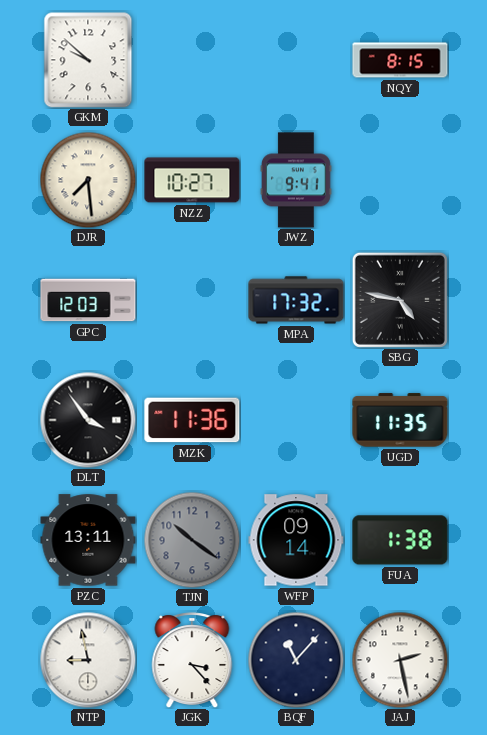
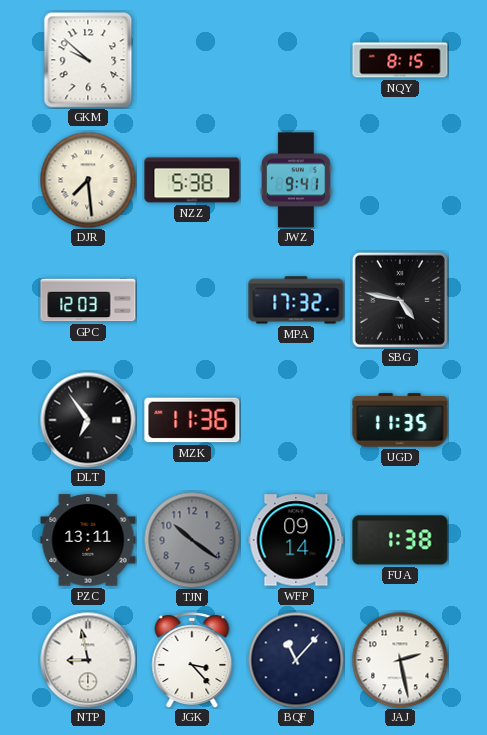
NZZ: 10:27 -> 5:38 (192, 180)
DLT: 3:54 -> 6:54 (88, 420)
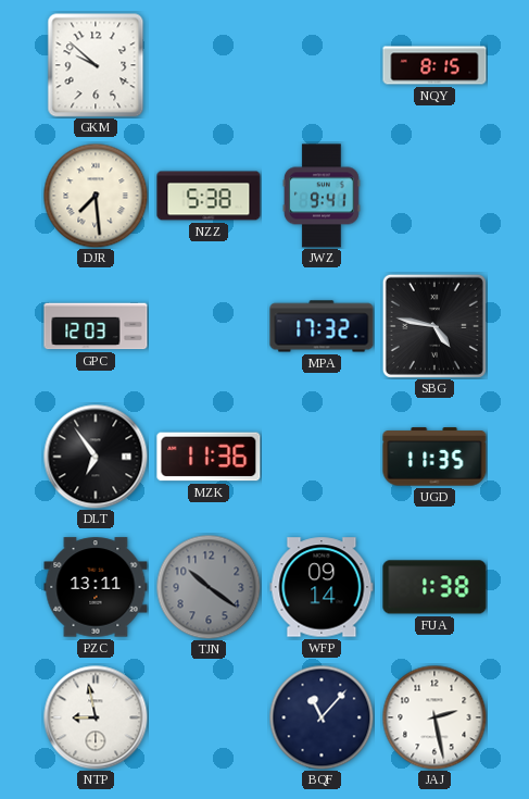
JGK: 3:23 -> none (192, 660)
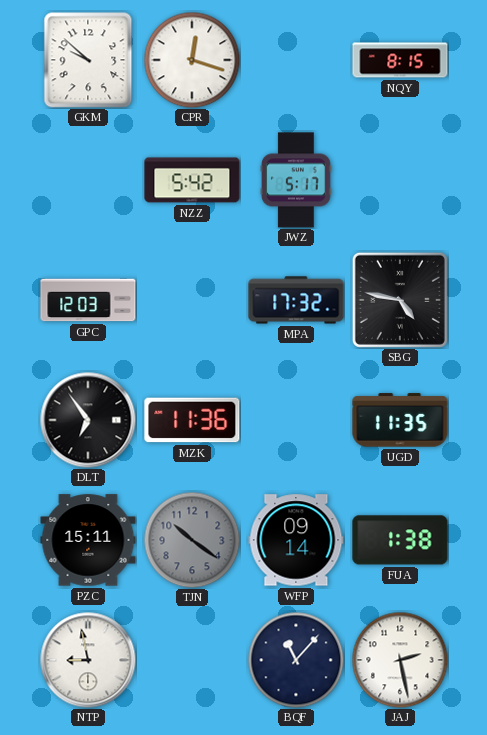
CPR: none -> 12:18 (192, 60)
DJR: 7:29 -> none (96, 196)
NZZ: 5:38 -> 5:42 (192, 180)
JWZ: 9:41 -> 5:17 (296, 180)
PZC: 13:11 -> 15:11 (88, 540)
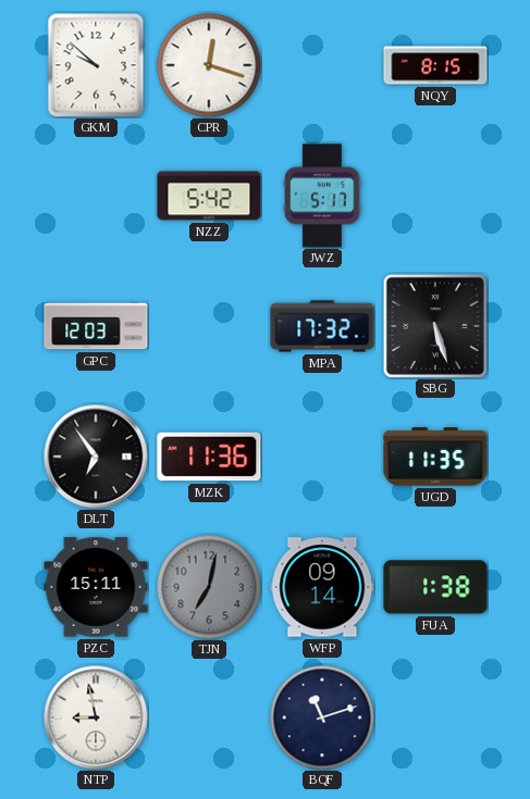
SBG: 4:47 -> 5:27 (435, 326)
TJN: 10:21 -> 7:02 (209, 587)
BQF: 11:07 -> 11:12 (322, 717)
JAJ: 2:28 -> none (400, 660)
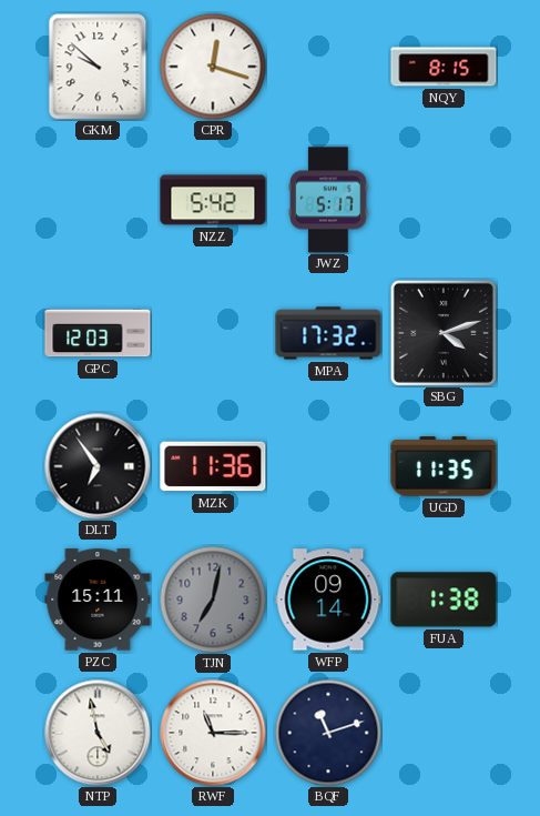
SBG: 5:27 -> 4:12 (444, 333)
NTP: 8:58 -> 4:58 (98, 733)
RWF: none -> 11:15 (213, 733)
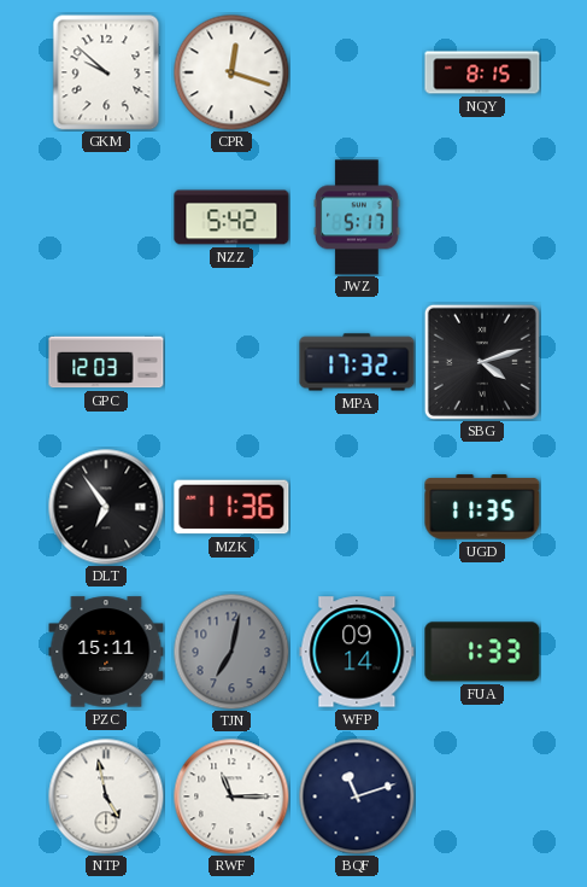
FUA: 1:38 -> 1:33 (482, 652)
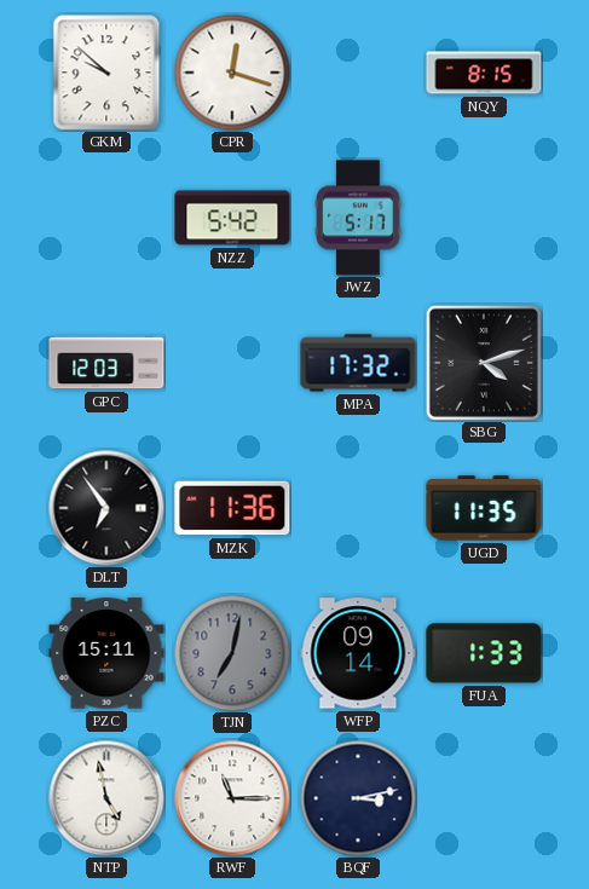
BQF: 11:12 -> 3:13 (358, 798)
